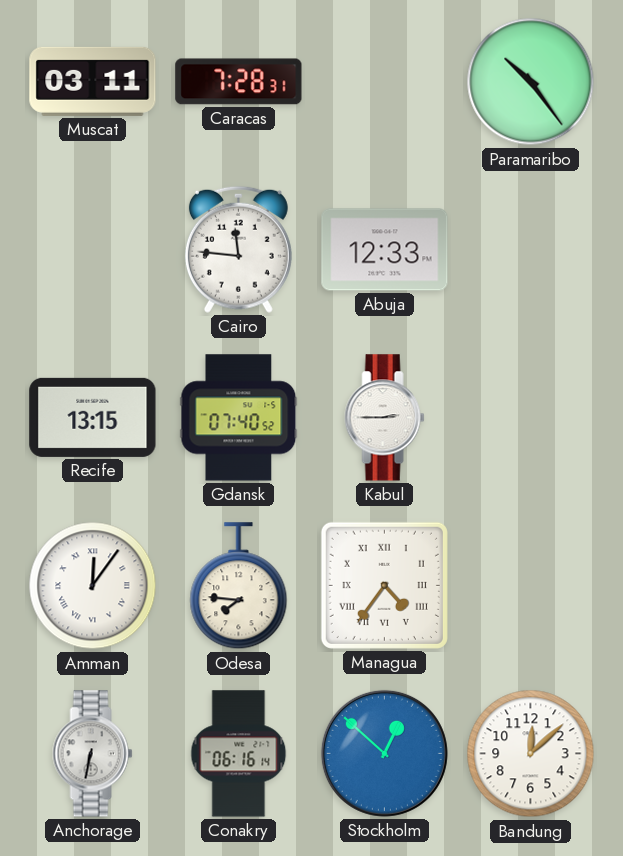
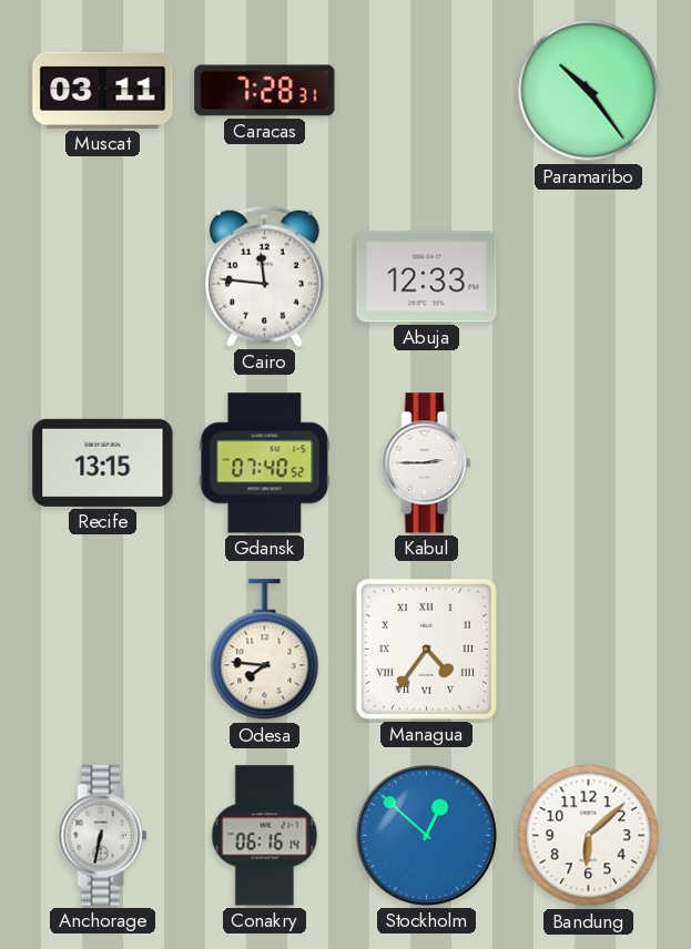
Amman: 12:06 -> none (93, 586)
Bandung: 12:08 -> 6:08 (589, 836)
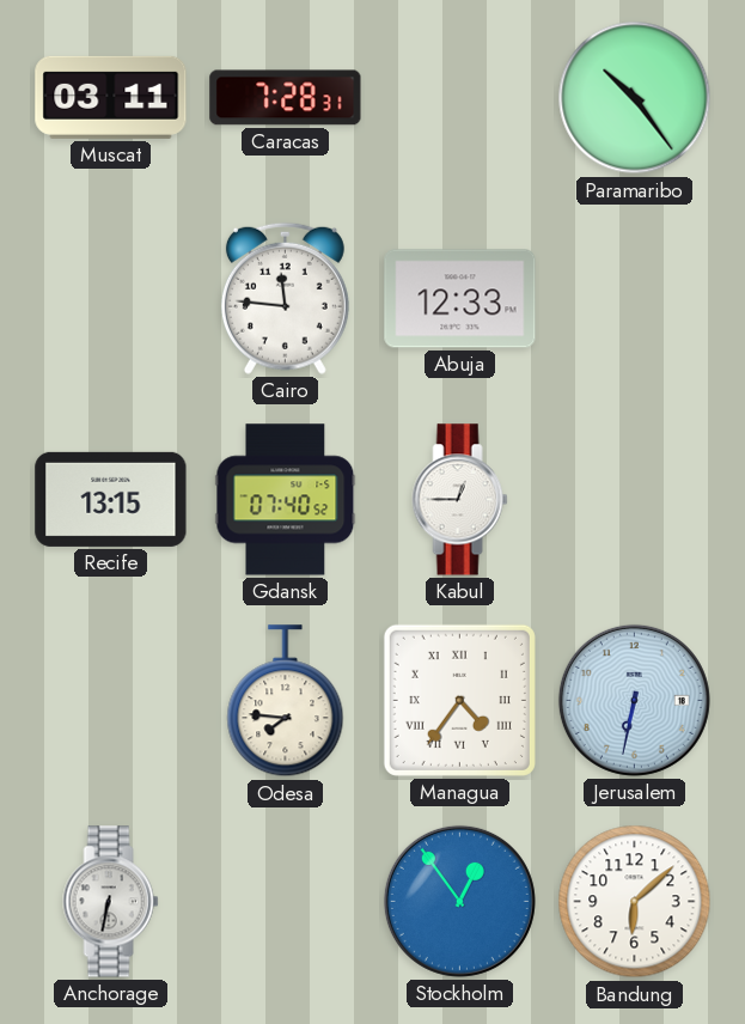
Kabul: 2:45 -> 12:45 (460, 500)
Jerusalem: none -> 6:32 (634, 700)
Conakry: 06:16 -> none (265, 836)
Stockholm: 12:52 -> 12:54 (459, 901)
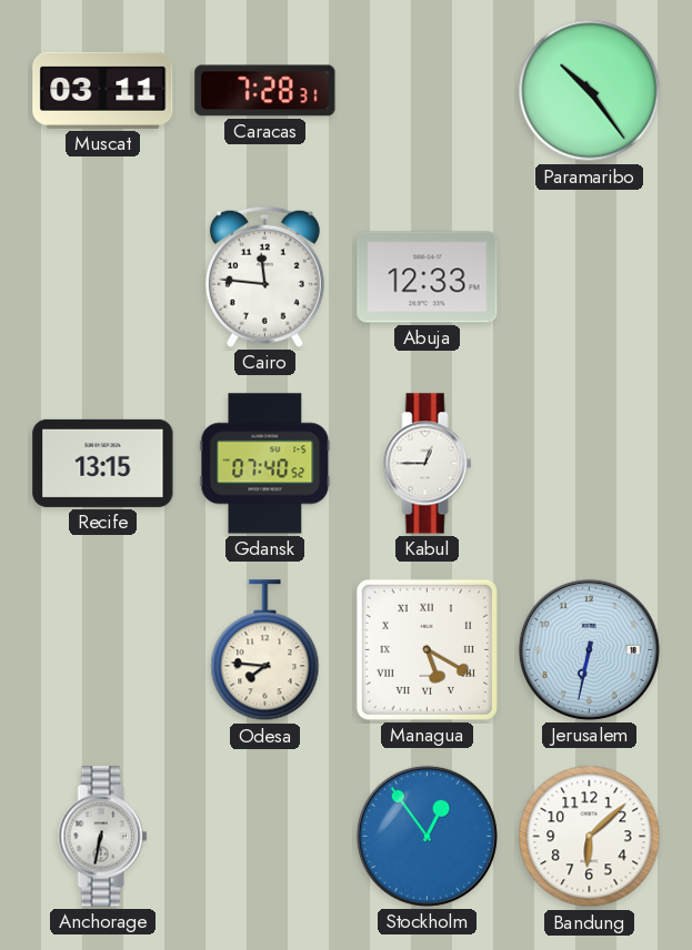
Managua: 4:36 -> 5:20 (427, 649)
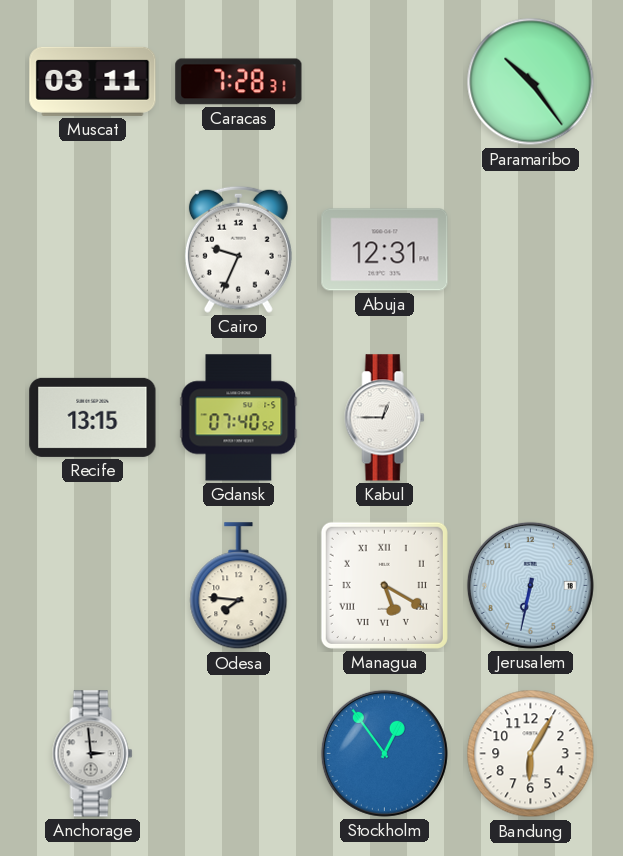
Cairo: 11:46 -> 9:34 (238, 249)
Abuja: 12:33 -> 12:31 (385, 250)
Anchorage: 6:32 -> 2:59 (93, 754)
Bandung: 6:08 -> 6:05 (531, 754)
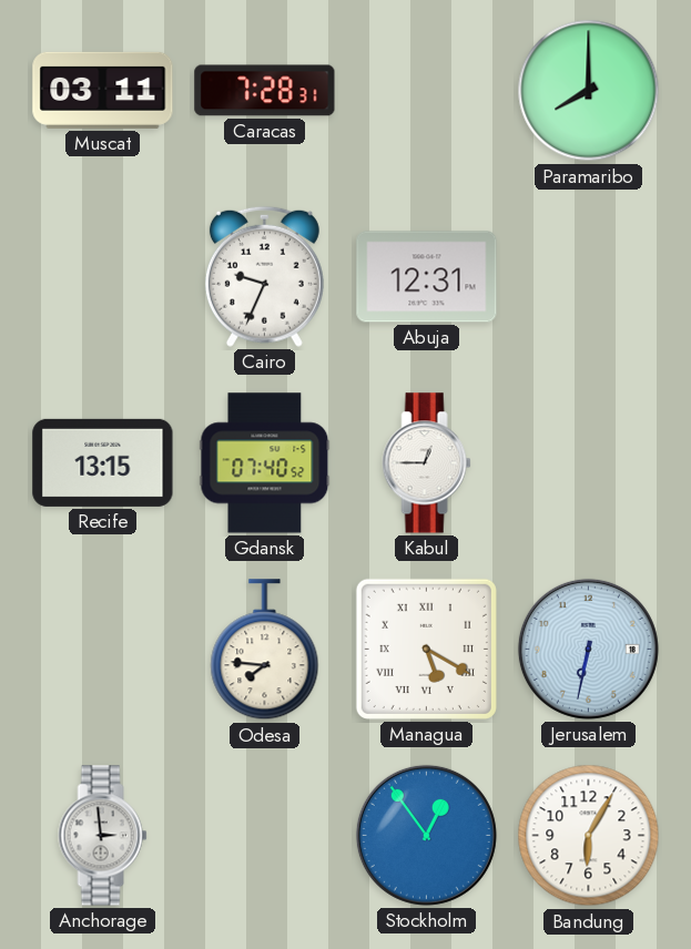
Paramaribo: 10:24 -> 8:00 (589, 91)
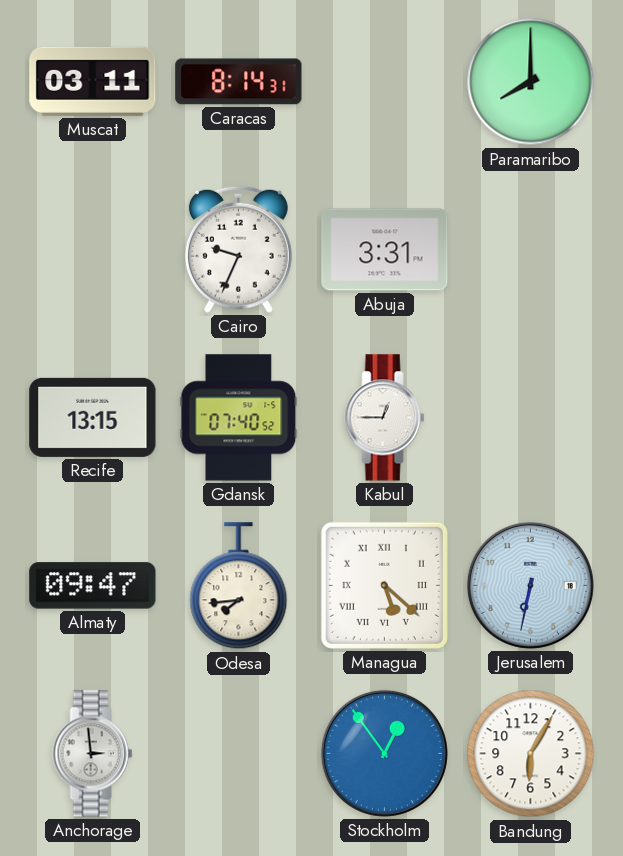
Caracas: 7:28 -> 8:14 (239, 82)
Abuja: 12:31 -> 3:31 (385, 250)
Almaty: none -> 09:47 (93, 586)
Odesa: 7:46 -> 7:44 (239, 586)
Managua: 5:20 -> 5:22 (384, 585)
